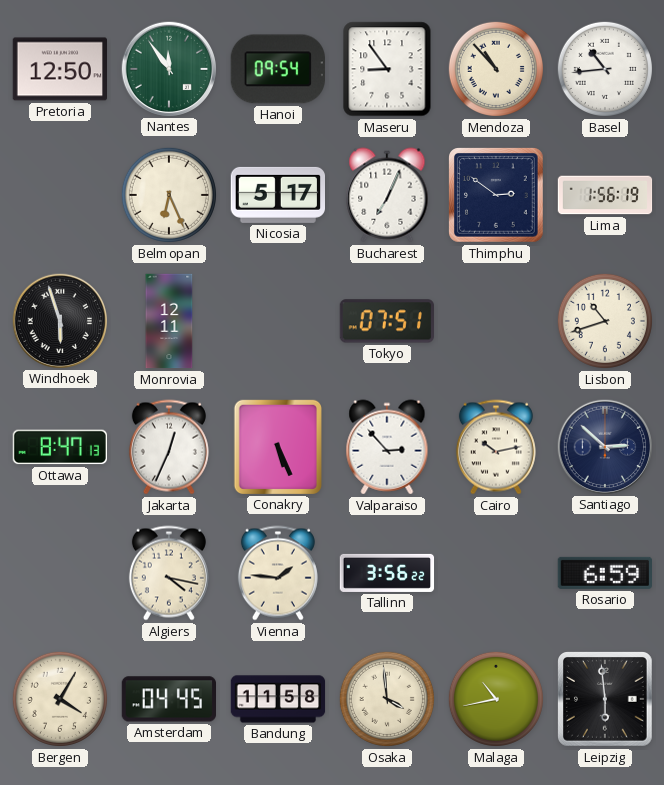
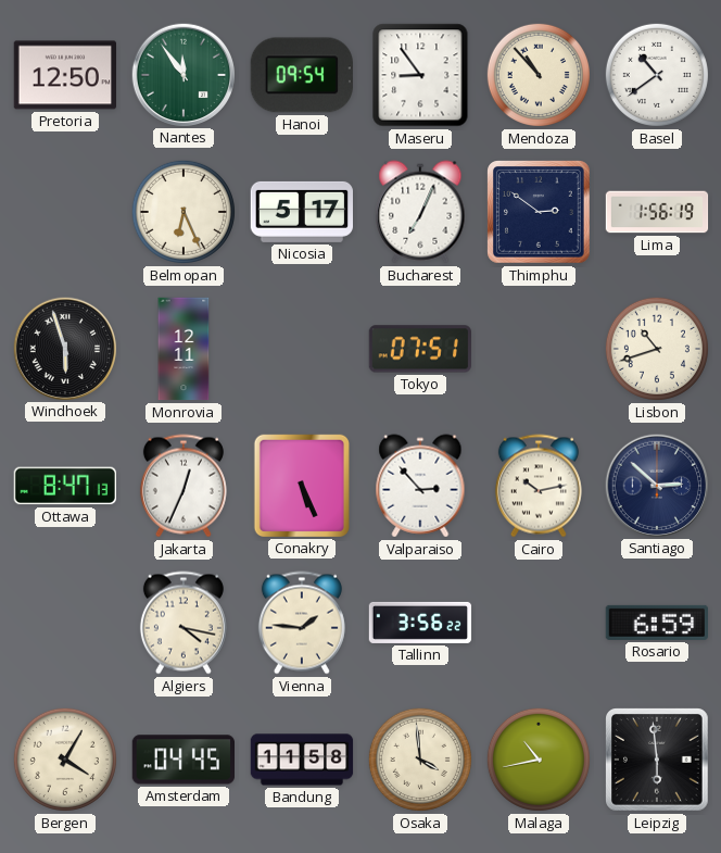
Basel: 10:44 -> 10:39 (657, 75)
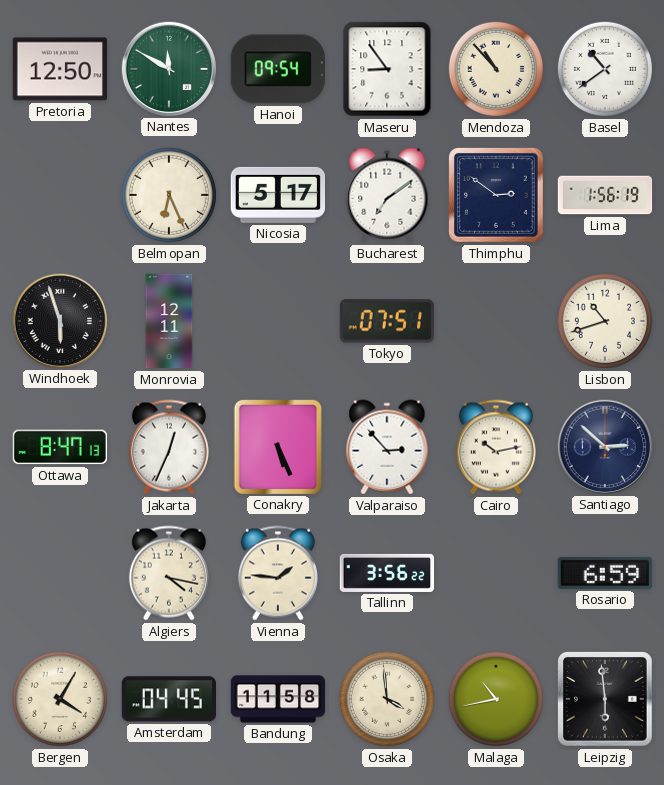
Nantes: 11:54 -> 11:50 (168, 68)
Bucharest: 7:04 -> 7:09 (387, 195)
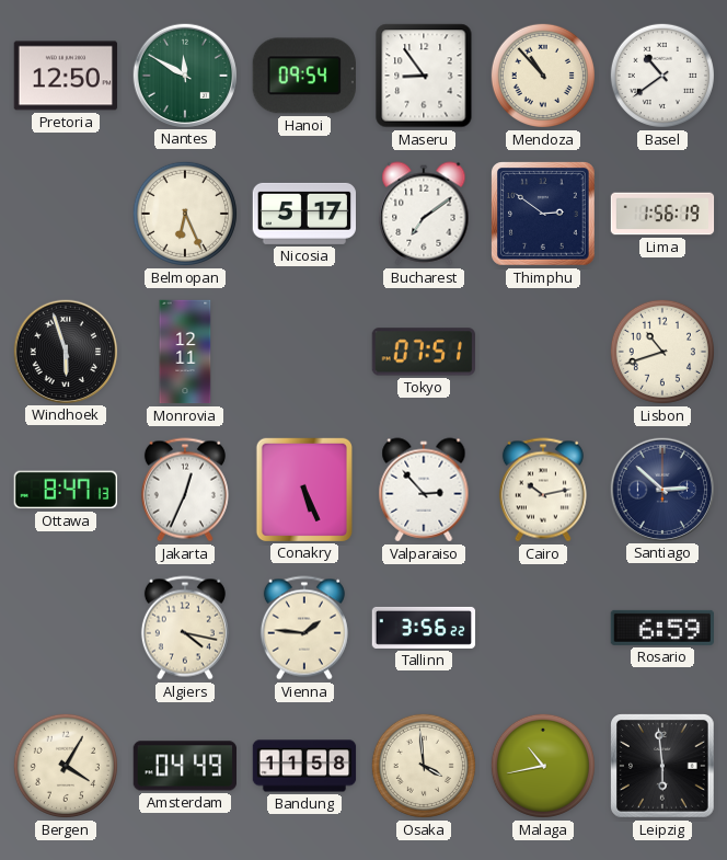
Amsterdam: 04:45 -> 04:49 (184, 766)
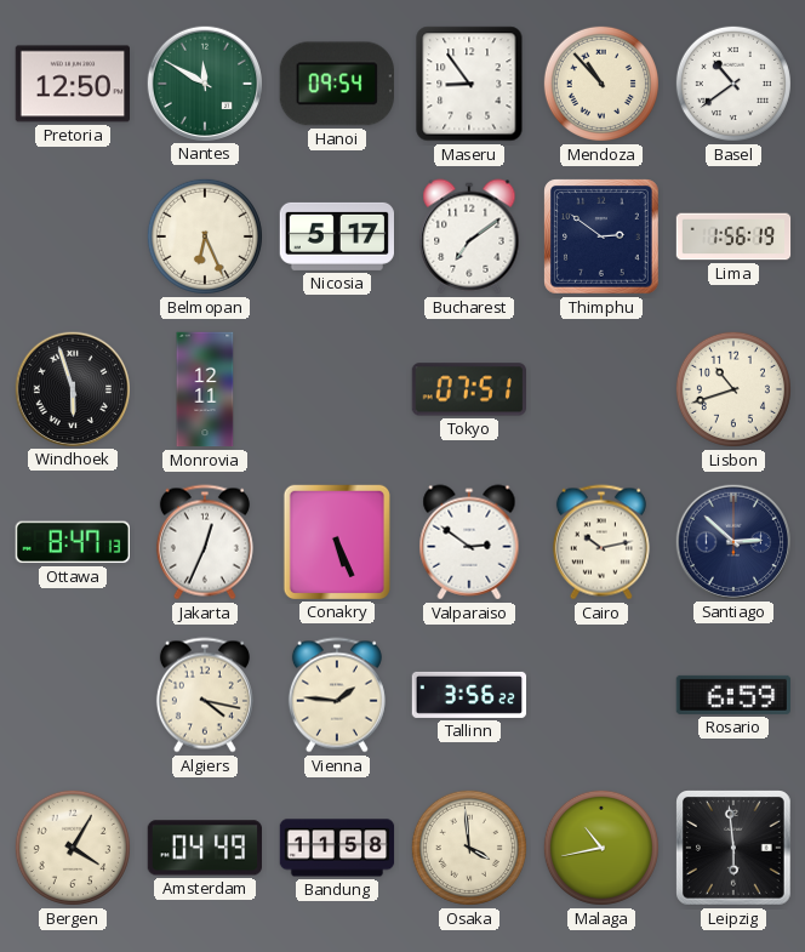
Valparaiso: 2:53 -> 2:51 (469, 542)
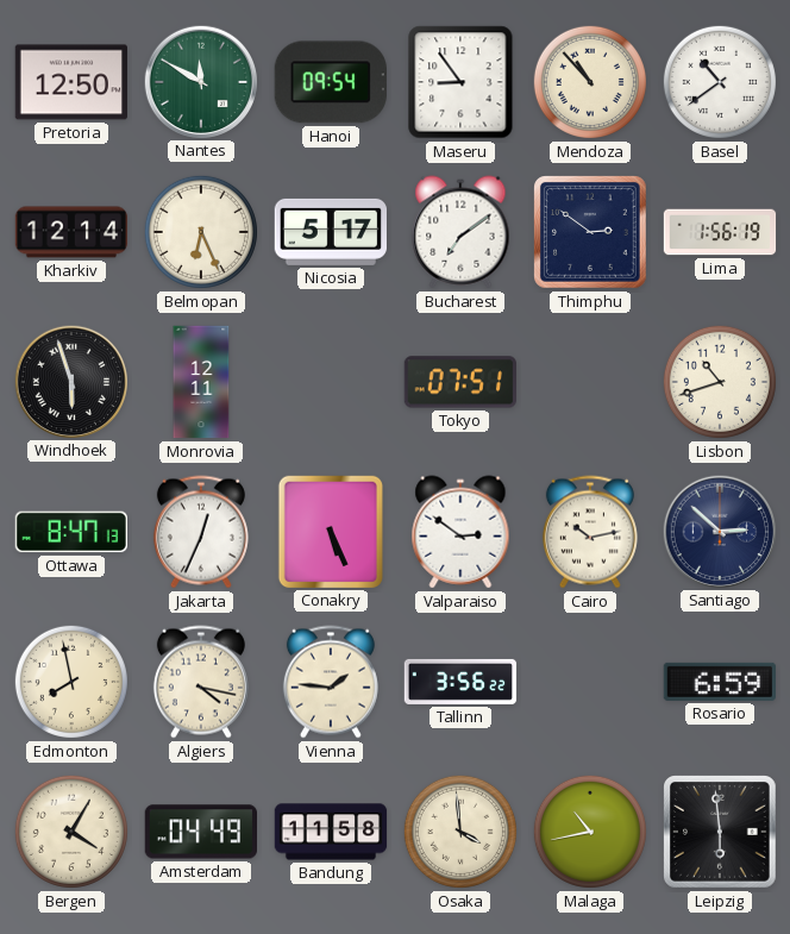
Kharkiv: none -> 12:14 (71, 232)
Edmonton: none -> 7:58 (71, 682)
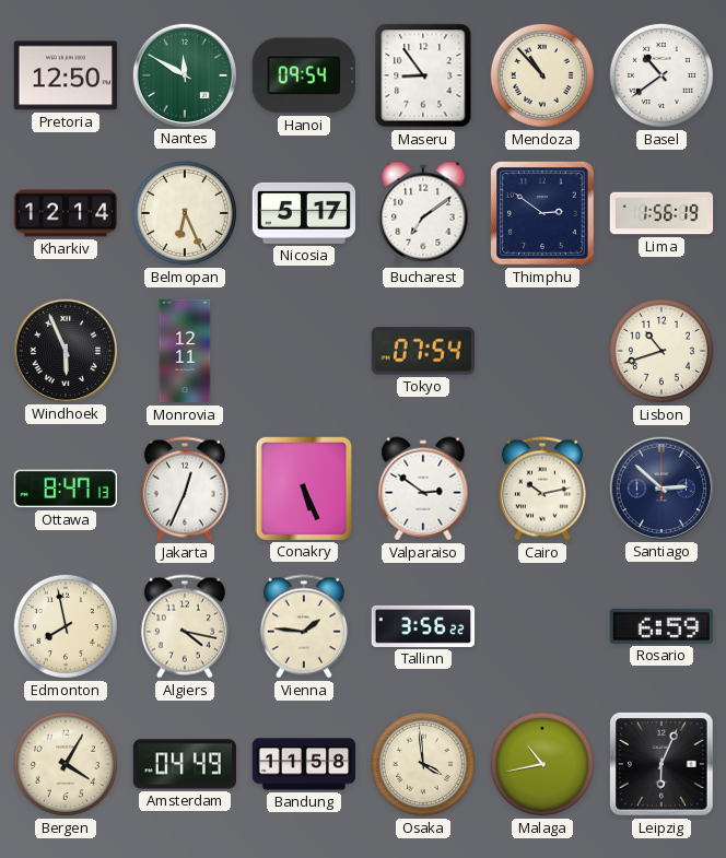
Windhoek: 5:57 -> 5:56 (65, 350)
Tokyo: 07:51 -> 07:54 (422, 351)
Leipzig: 5:59 -> 6:04 (663, 765)
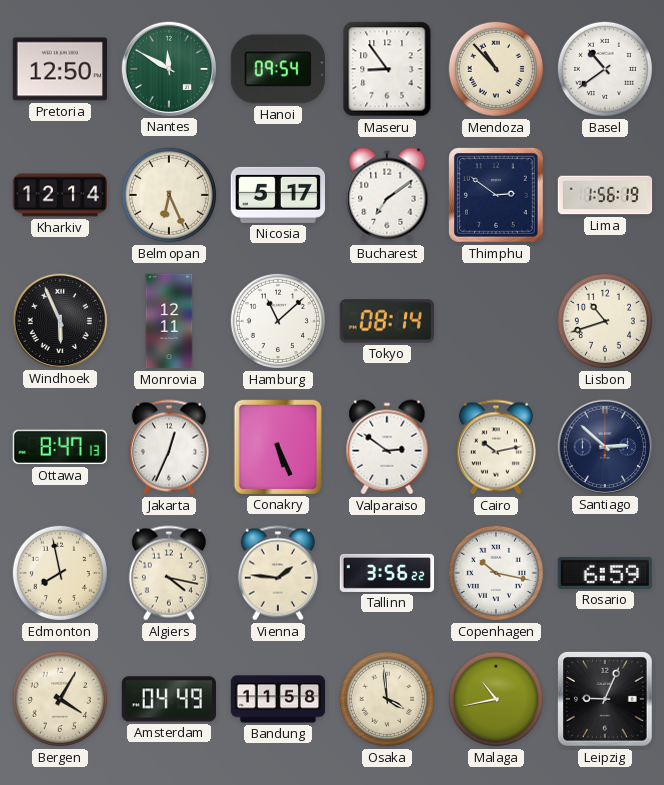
Hamburg: none -> 11:08 (278, 321)
Tokyo: 07:54 -> 08:14 (386, 321)
Copenhagen: none -> 10:17 (496, 573)
Leipzig: 6:04 -> 9:04 (606, 700)
